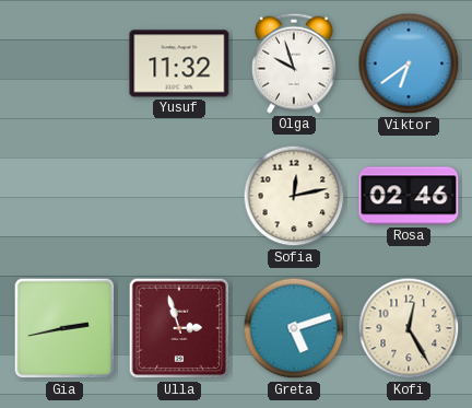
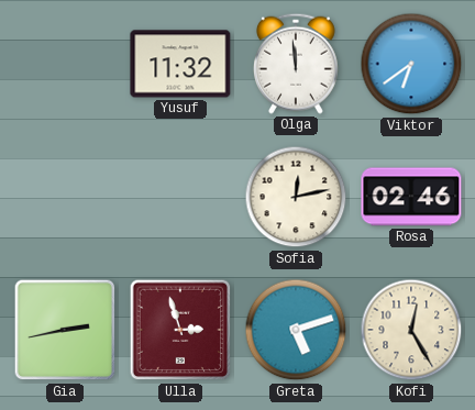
Olga: 9:57 -> 11:59 (296, 64)
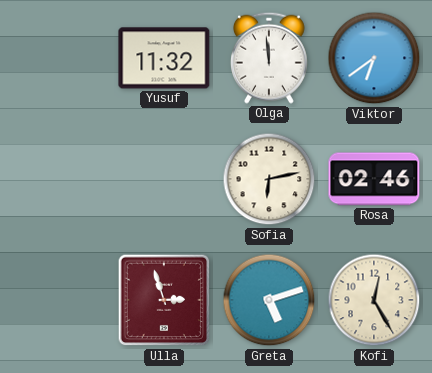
Sofia: 12:13 -> 6:13 (269, 179)
Gia: 2:43 -> none (65, 330)
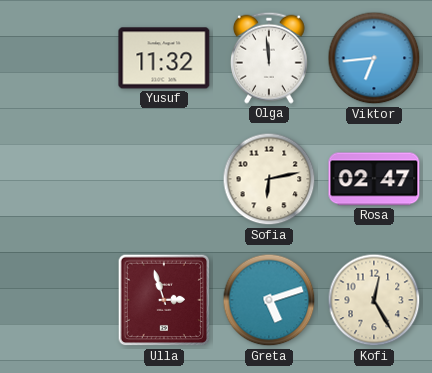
Viktor: 6:39 -> 6:44 (374, 58)
Rosa: 02:46 -> 02:47 (374, 179)
